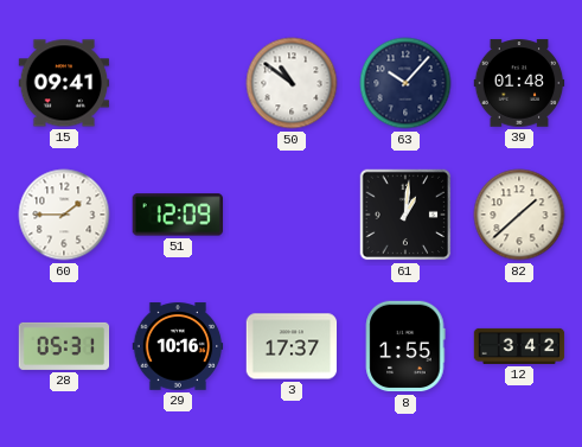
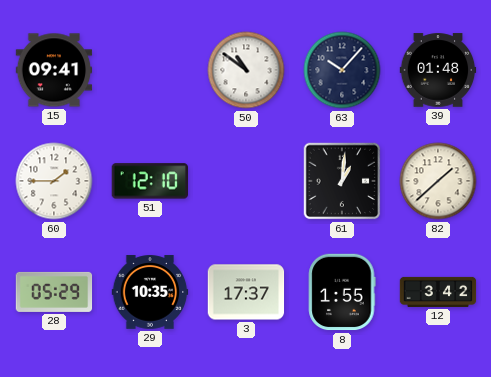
51: 12:09 -> 12:10 (149, 181)
28: 05:31 -> 05:29 (54, 292)
29: 10:16 -> 10:35 (150, 292)
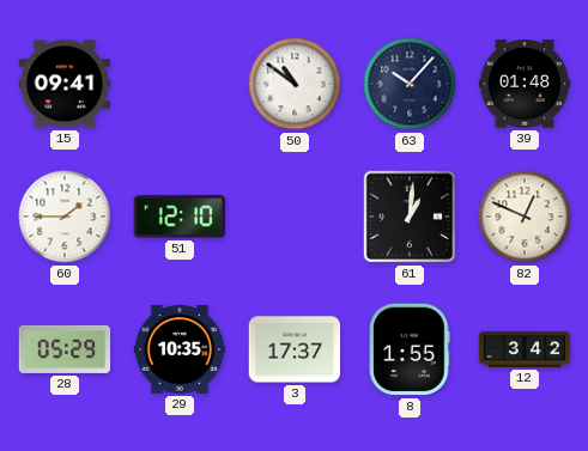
82: 1:38 -> 12:49 (525, 217)
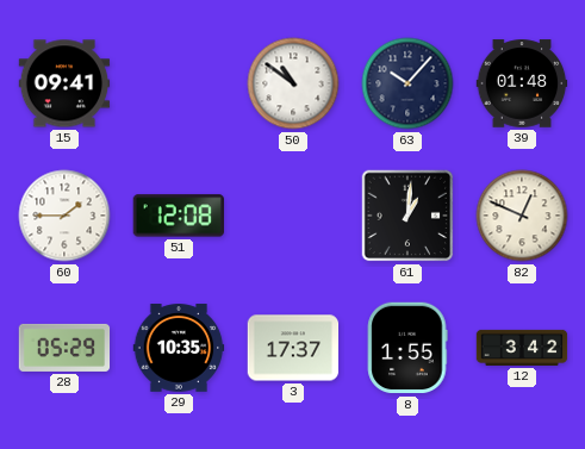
51: 12:10 -> 12:08 (178, 216)
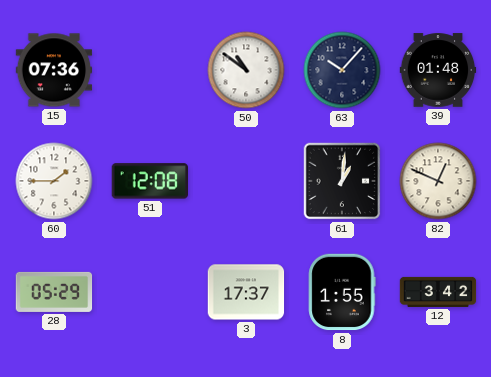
15: 09:41 -> 07:36 (54, 70)
29: 10:35 -> none (179, 348)
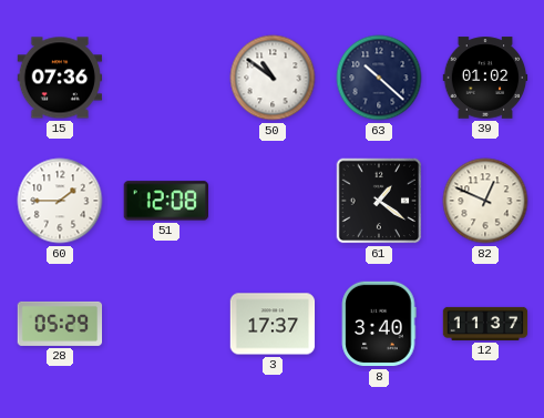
63: 10:07 -> 10:22 (379, 78)
39: 01:48 -> 01:02 (485, 78)
61: 1:01 -> 1:21 (379, 201)
8: 1:55 -> 3:40 (379, 324)
12: 3:42 -> 11:37 (485, 324)
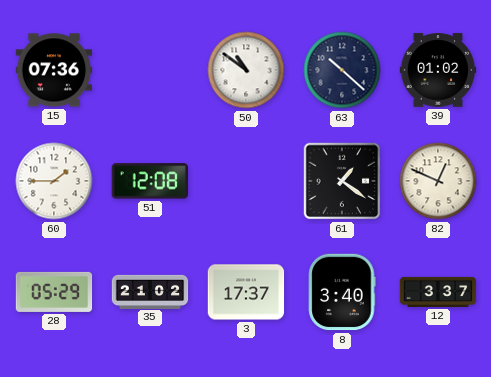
35: none -> 21:02 (150, 291)
12: 11:37 -> 3:37 (438, 292)
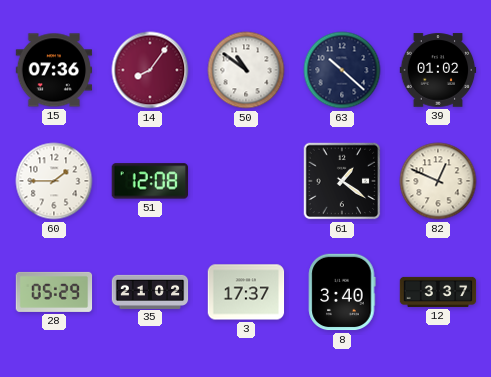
14: none -> 8:06 (150, 70)
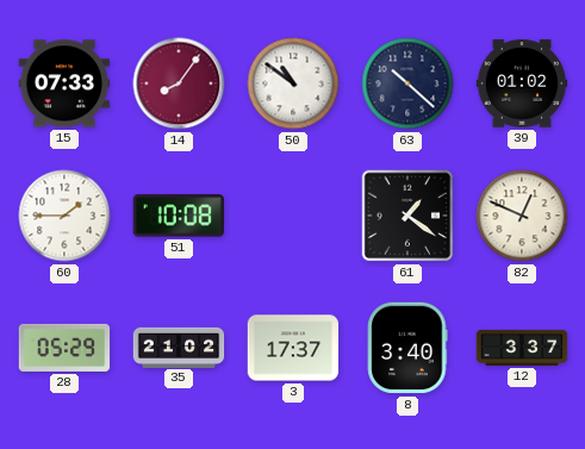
15: 07:36 -> 07:33 (64, 83)
51: 12:08 -> 10:08 (178, 216)
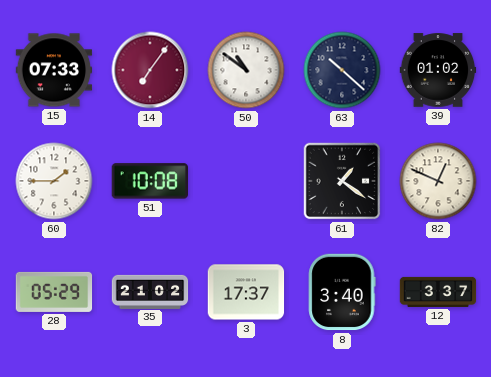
14: 8:06 -> 7:06 (150, 70)
